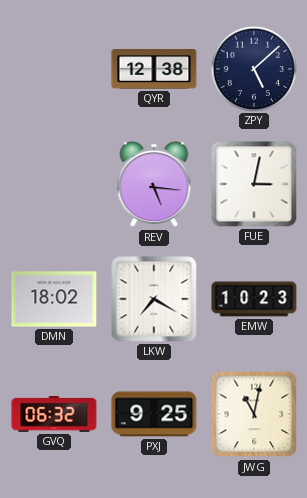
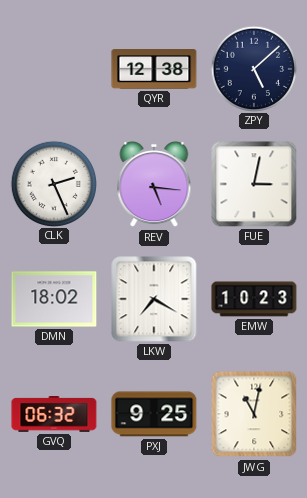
CLK: none -> 2:26 (53, 183)
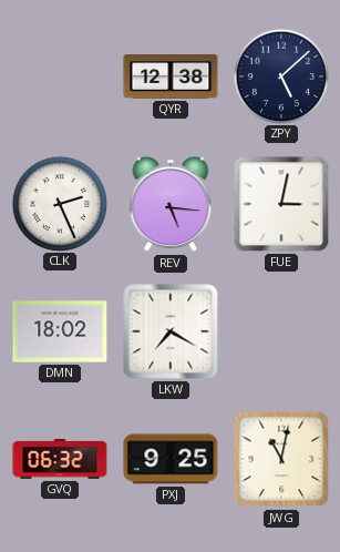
EMW: 10:23 -> none (254, 299)
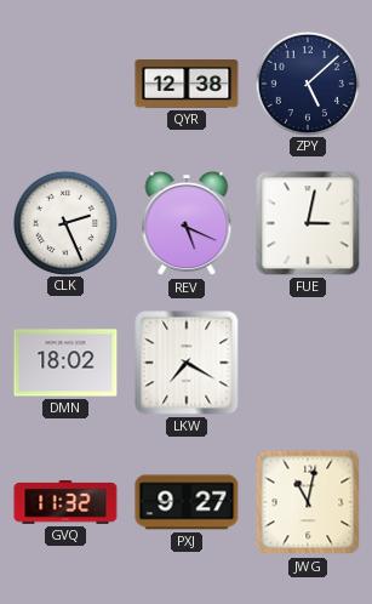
REV: 5:16 -> 5:19 (187, 223)
GVQ: 06:32 -> 11:32 (65, 502)
PXJ: 9:25 -> 9:27 (187, 502)
